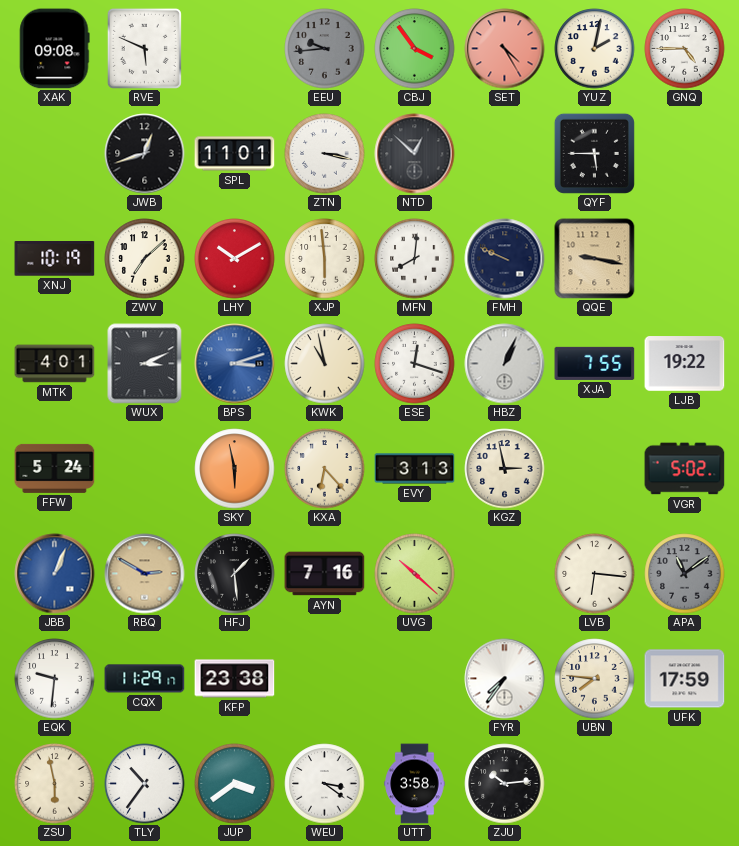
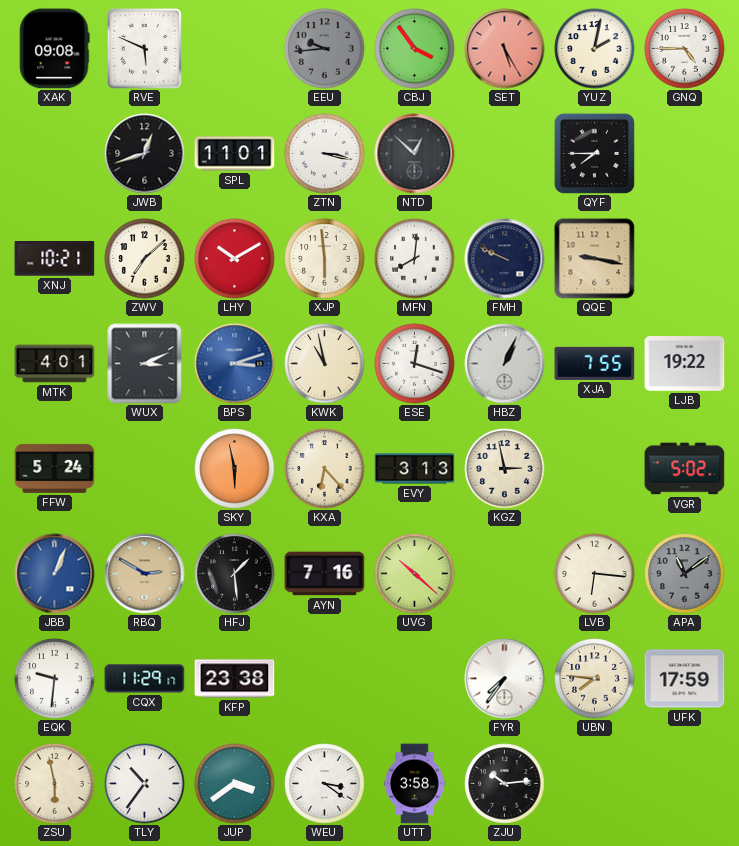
SET: 4:25 -> 5:25 (505, 49)
QYF: 5:45 -> 7:45 (594, 153)
XNJ: 10:19 -> 10:21 (55, 259)
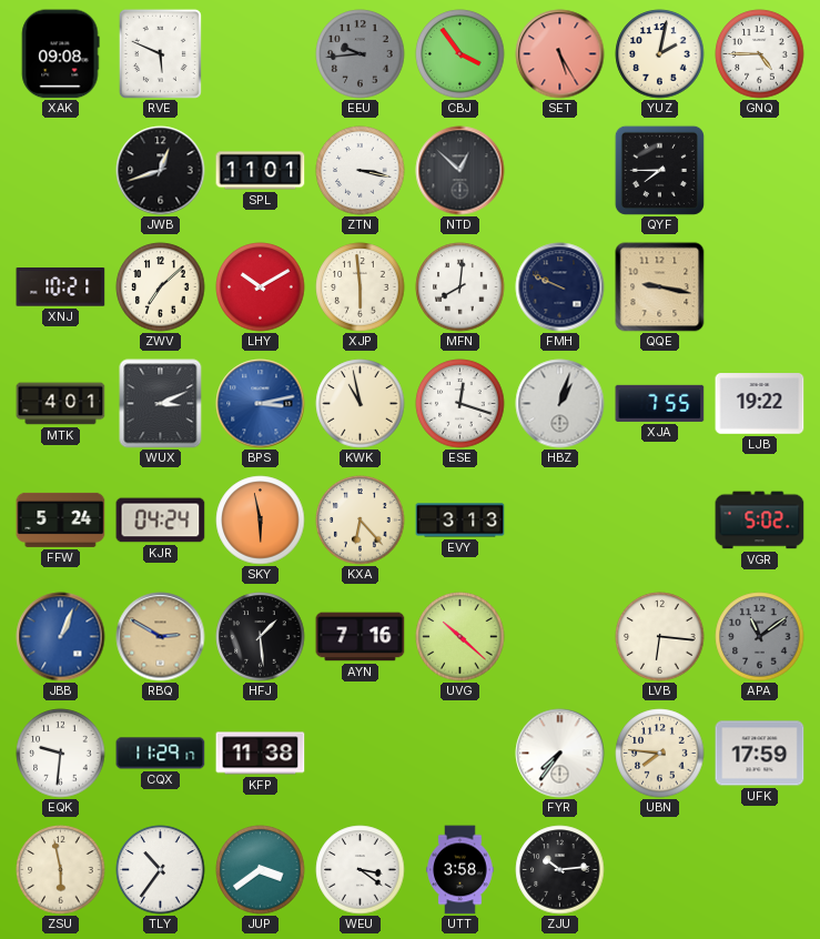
BPS: 3:12 -> 3:13 (261, 404)
HBZ: 1:04 -> 1:03 (560, 404)
KJR: none -> 04:24 (161, 521)
KGZ: 2:58 -> none (505, 469)
KFP: 23:38 -> 11:38 (261, 754)
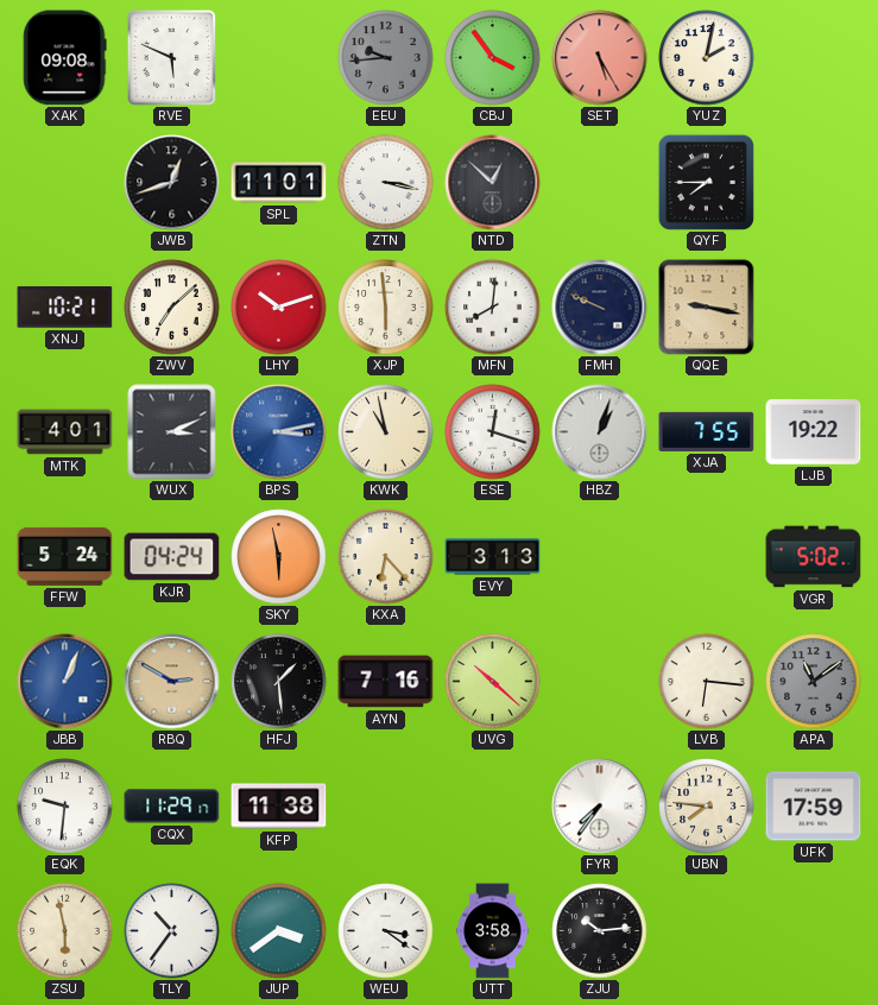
GNQ: 4:45 -> none (760, 54)
LHY: 10:10 -> 10:12 (279, 308)
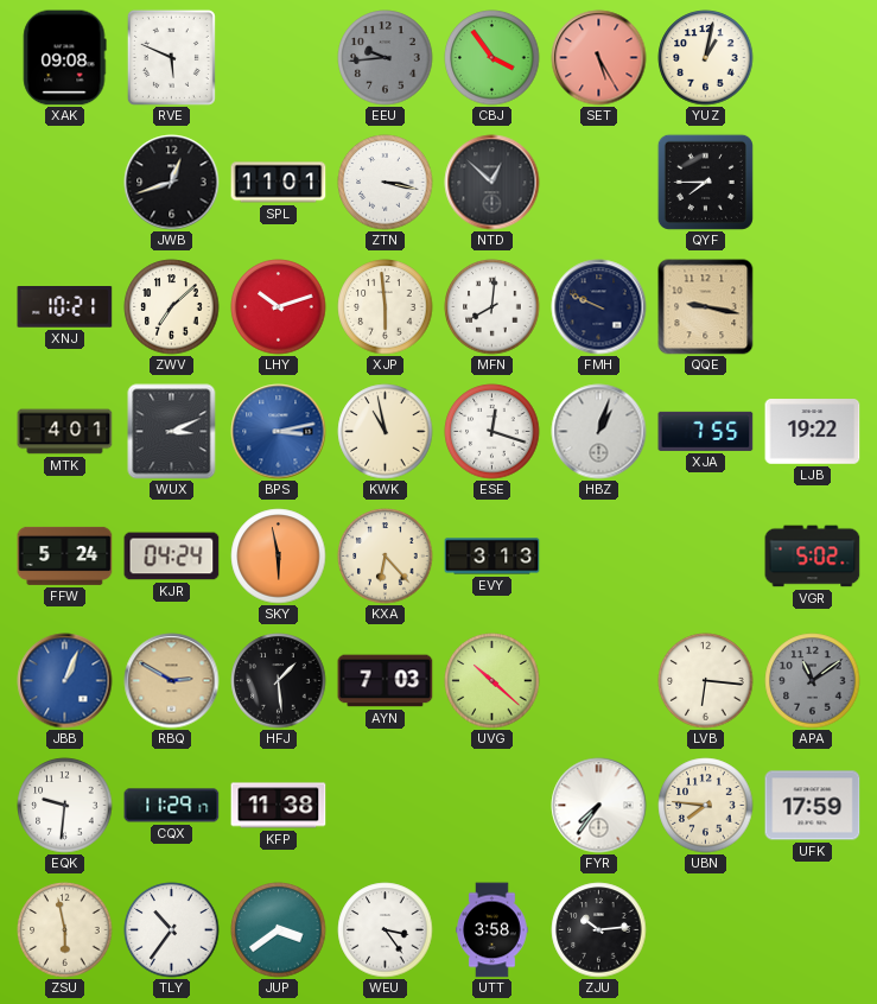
YUZ: 2:02 -> 1:02 (706, 58)
AYN: 7:16 -> 7:03 (386, 681)
WEU: 3:21 -> 3:24 (386, 930)
